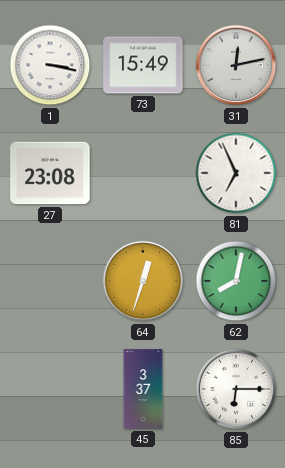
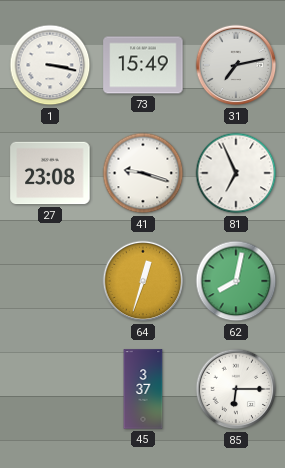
31: 12:13 -> 7:13 (236, 65)
41: none -> 9:18 (143, 173)
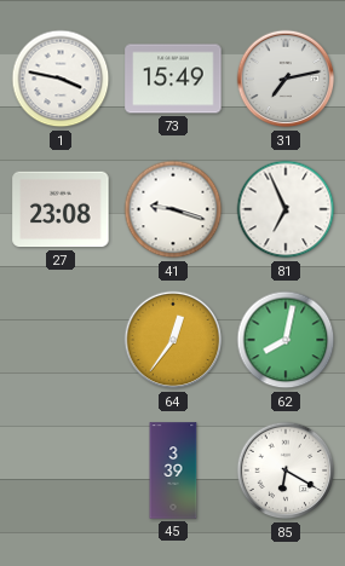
1: 3:17 -> 3:47 (61, 79)
64: 12:33 -> 12:36 (173, 340)
45: 3:37 -> 3:39 (173, 470)
85: 6:15 -> 6:20 (286, 470)
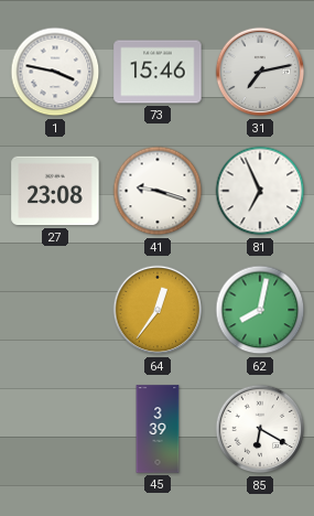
73: 15:49 -> 15:46 (158, 72)
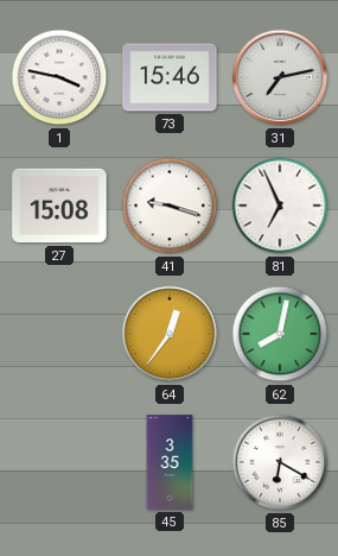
27: 23:08 -> 15:08 (59, 206)
45: 3:39 -> 3:35 (170, 462)
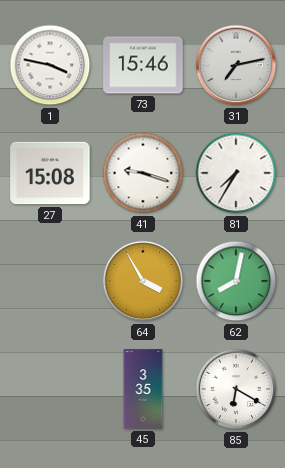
81: 6:56 -> 7:35 (236, 173)
64: 12:36 -> 3:55 (143, 281)
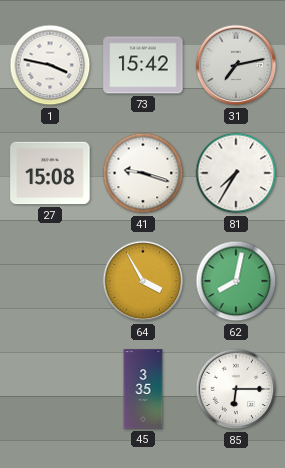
73: 15:46 -> 15:42 (143, 65)
85: 6:20 -> 6:15 (236, 389)
